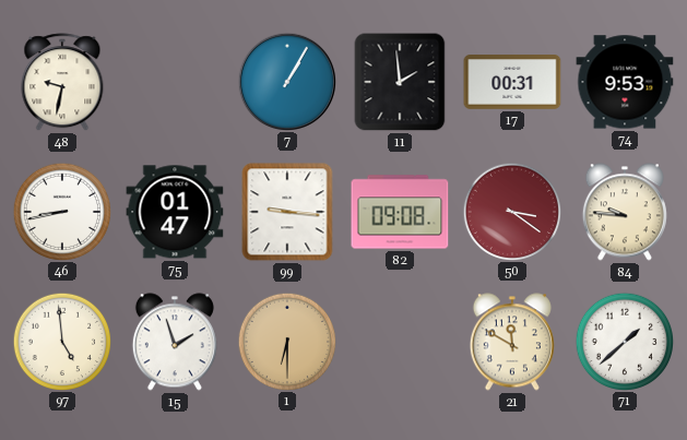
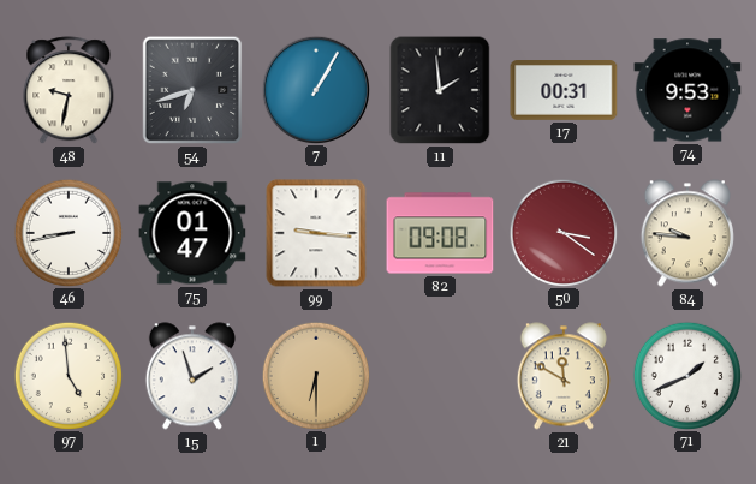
54: none -> 6:42 (192, 90)
71: 1:38 -> 1:41 (686, 375)
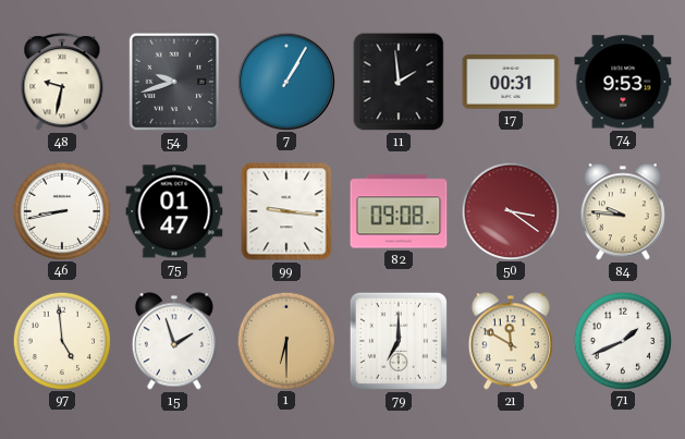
54: 6:42 -> 9:42 (174, 82)
79: none -> 7:00 (399, 341)
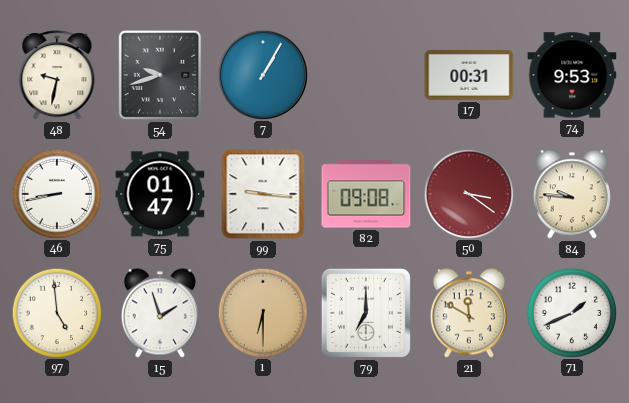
11: 1:59 -> none (399, 82)
